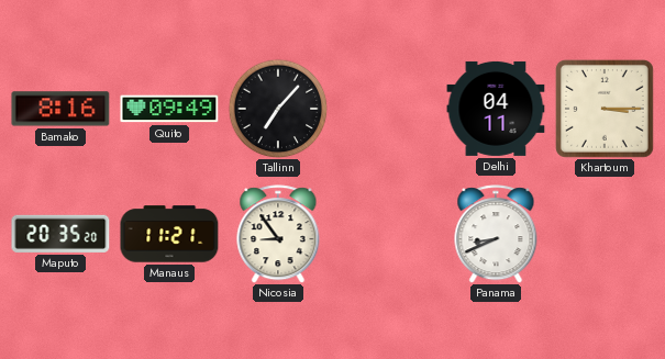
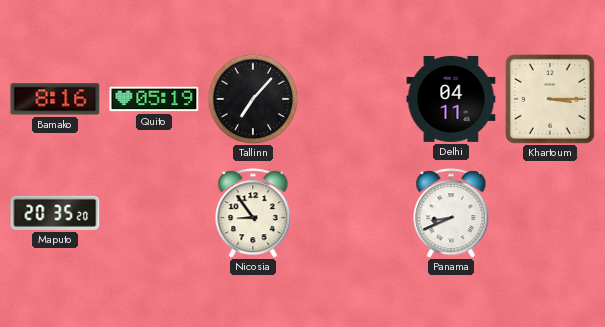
Quito: 09:49 -> 05:19 (154, 99)
Manaus: 11:21 -> none (169, 234)
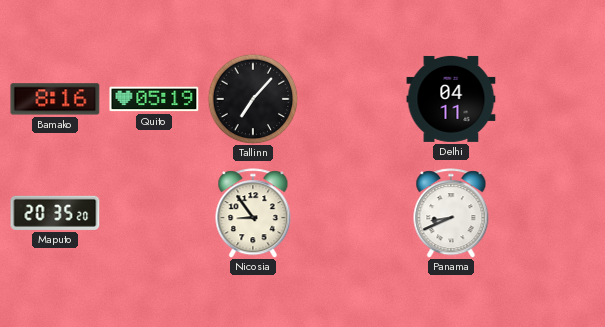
Khartoum: 3:15 -> none (550, 99)
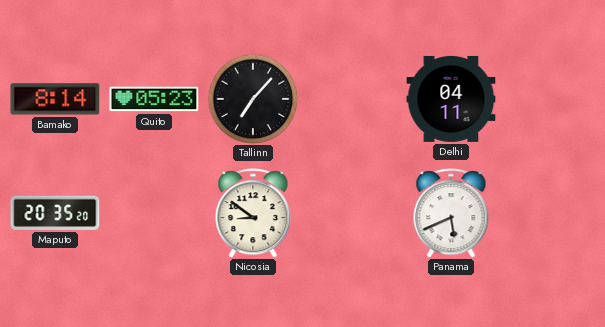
Bamako: 8:16 -> 8:14 (55, 99)
Quito: 05:19 -> 05:23 (154, 99)
Nicosia: 8:54 -> 8:51 (253, 213)
Panama: 8:41 -> 5:41 (451, 213)
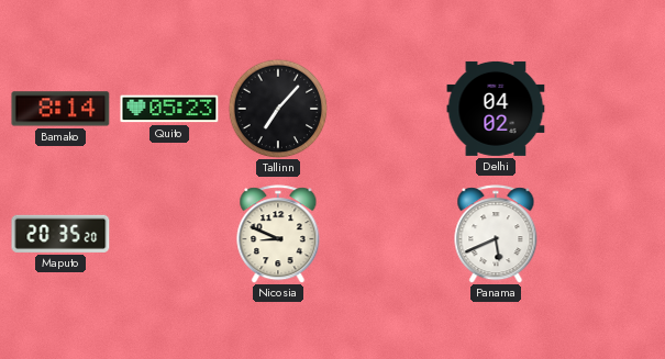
Delhi: 04:11 -> 04:02 (496, 109)
Nicosia: 8:51 -> 8:49 (278, 234)
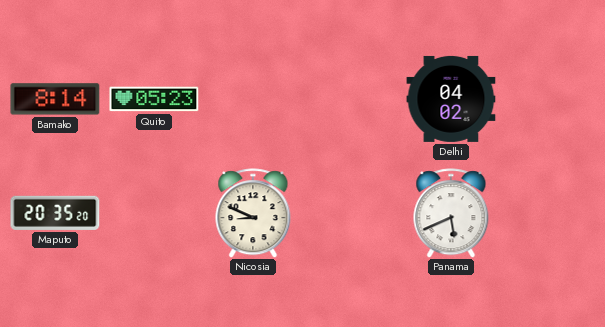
Tallinn: 7:07 -> none (278, 109)
